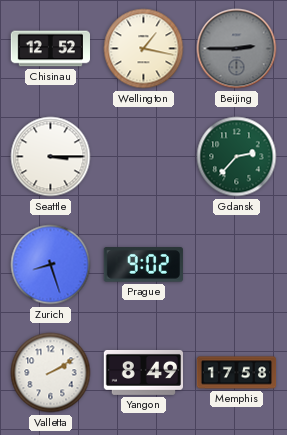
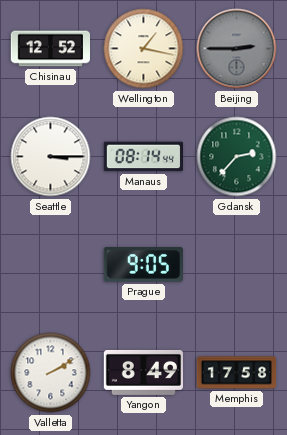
Manaus: none -> 08:14 (143, 157)
Zurich: 8:27 -> none (51, 265)
Prague: 9:02 -> 9:05 (143, 265)
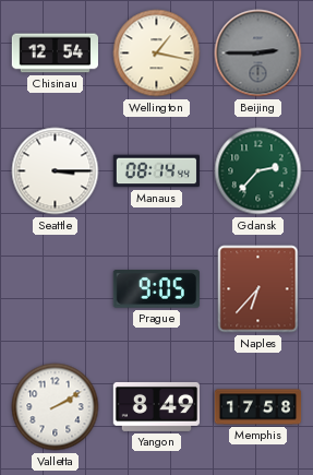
Chisinau: 12:52 -> 12:54 (56, 54)
Naples: none -> 6:37 (258, 289)
